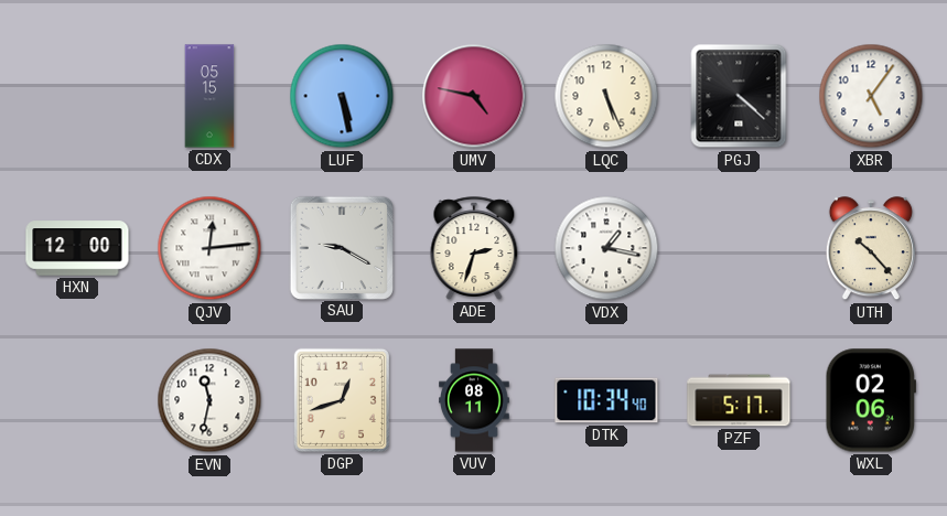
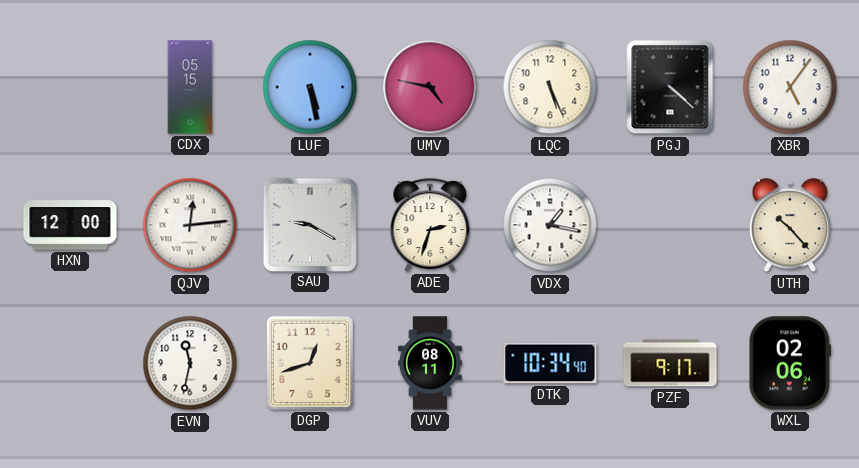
PZF: 5:17 -> 9:17 (670, 363)
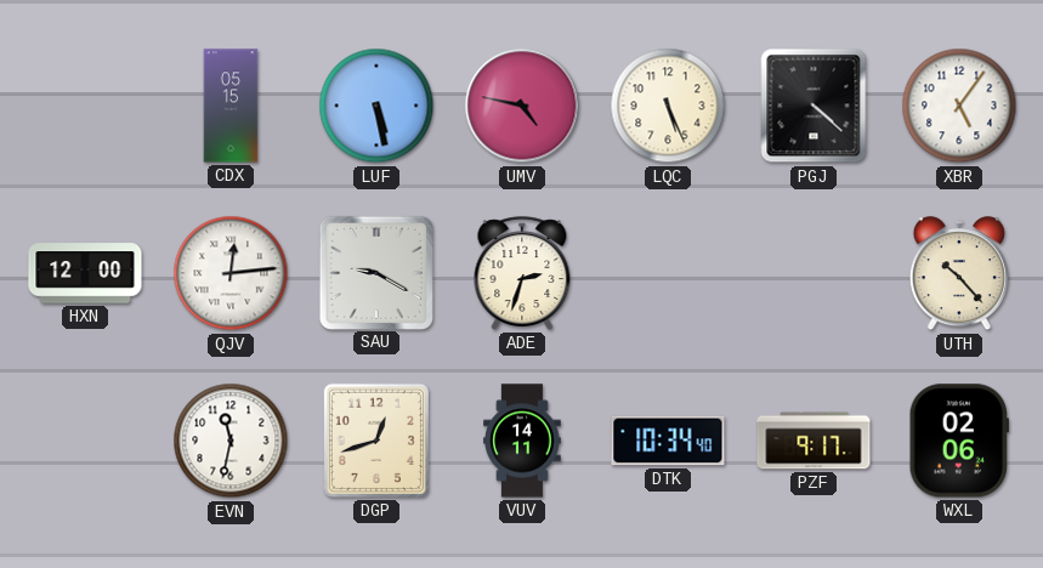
VDX: 1:17 -> none (550, 225)
VUV: 08:11 -> 14:11 (523, 441)
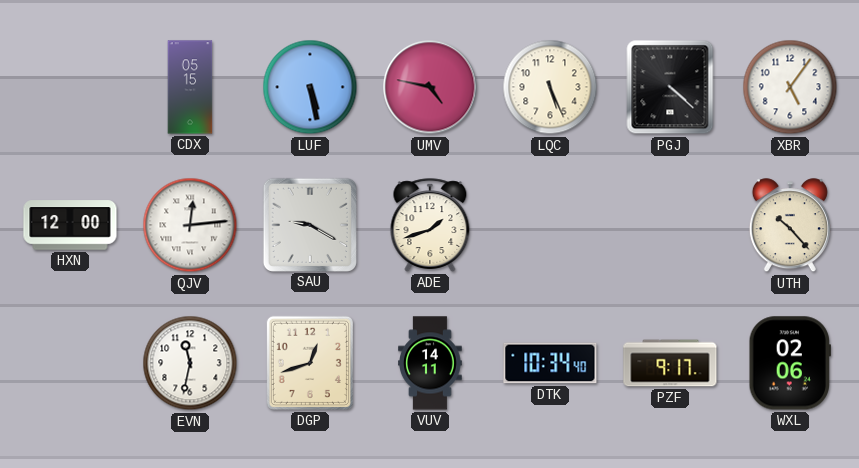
ADE: 2:33 -> 1:42 (430, 225)
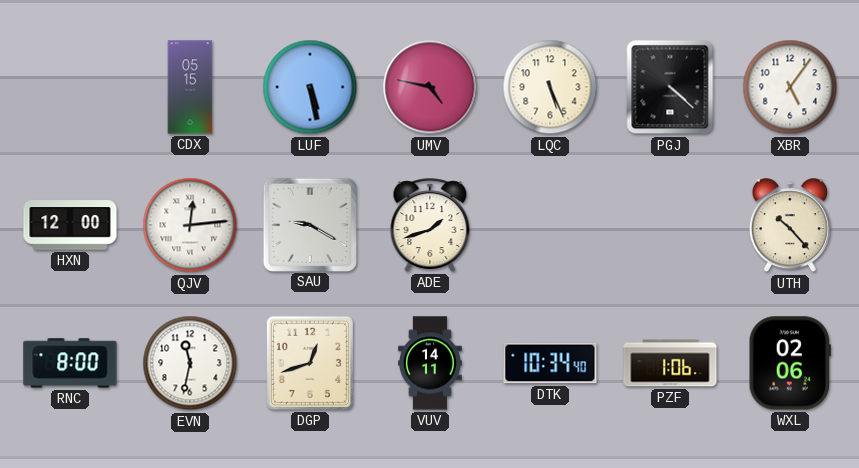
RNC: none -> 8:00 (70, 363)
PZF: 9:17 -> 1:06 (670, 363)
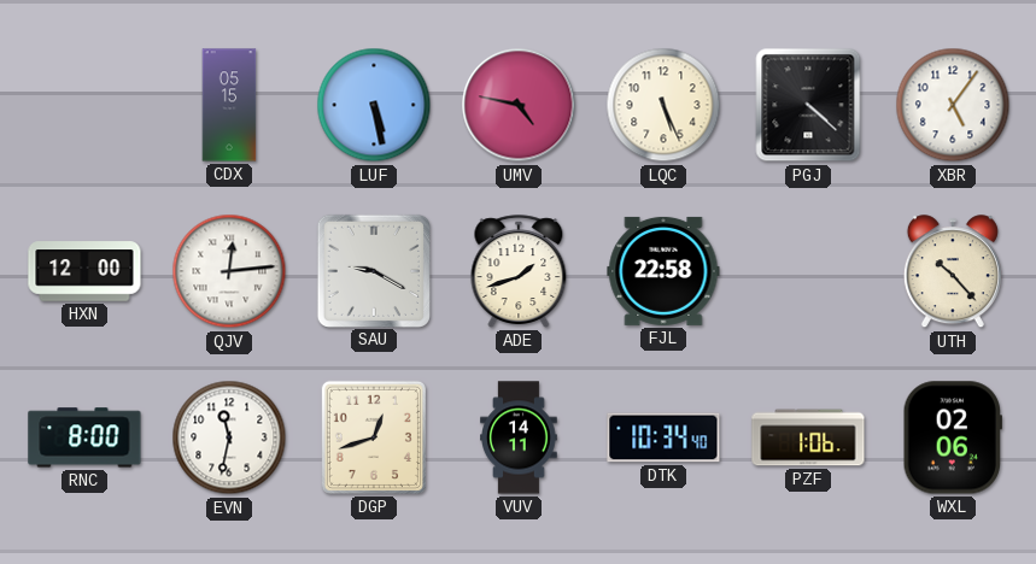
FJL: none -> 22:58 (663, 271)
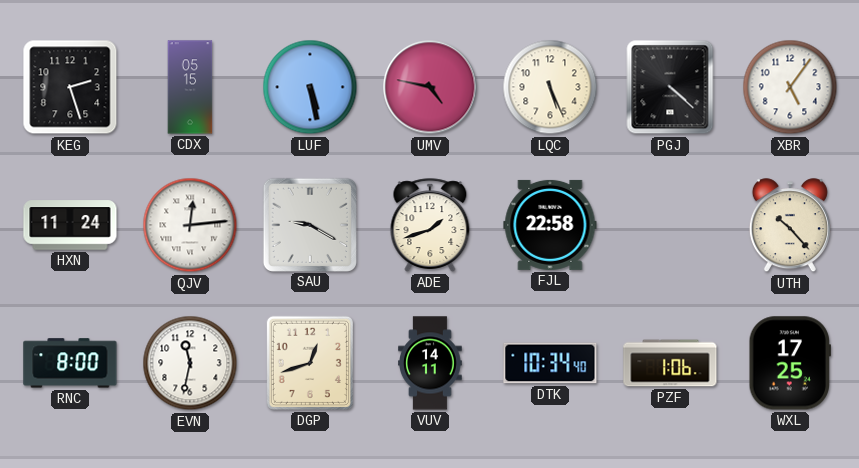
KEG: none -> 2:27 (70, 87)
HXN: 12:00 -> 11:24 (70, 225)
WXL: 02:06 -> 17:25 (790, 363)
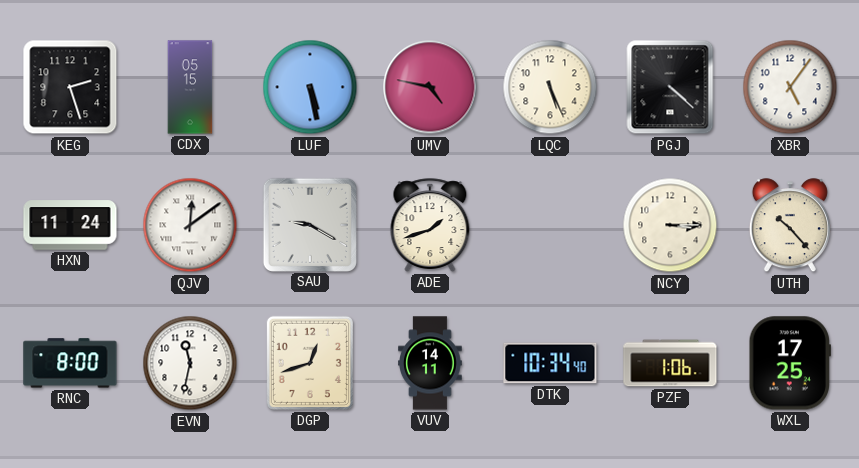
QJV: 12:14 -> 12:09 (190, 225)
FJL: 22:58 -> none (550, 225)
NCY: none -> 3:15 (670, 225)
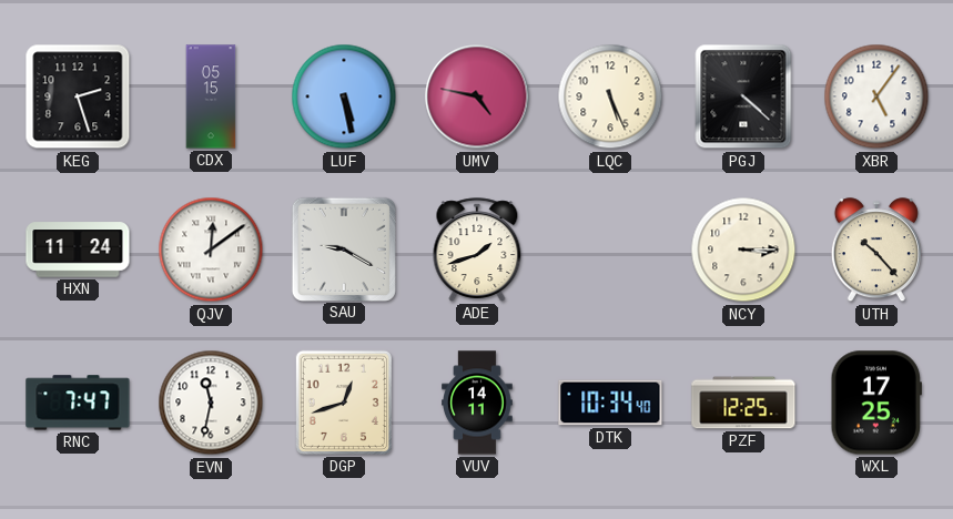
RNC: 8:00 -> 7:47 (78, 403)
PZF: 1:06 -> 12:25 (743, 403)
